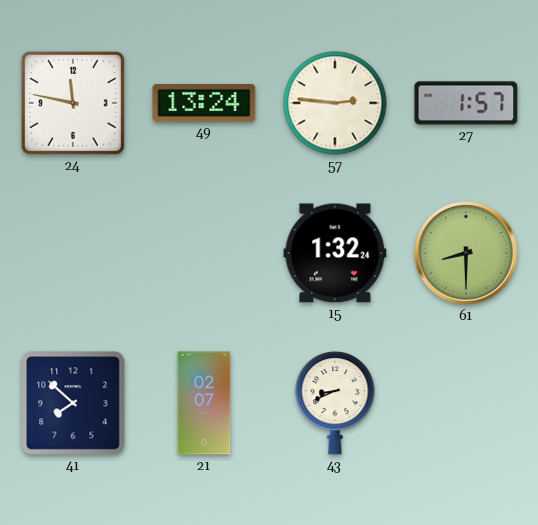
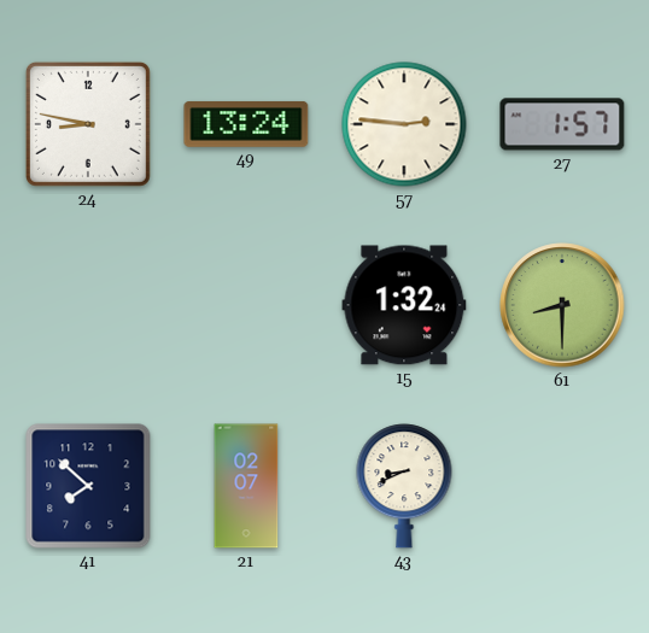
24: 11:47 -> 8:47 (88, 124)
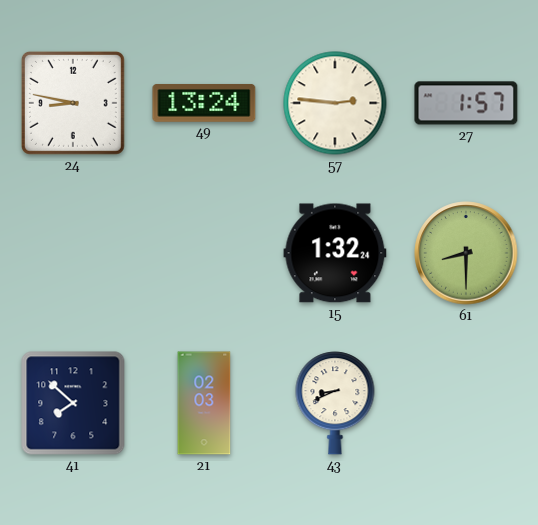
21: 02:07 -> 02:03 (204, 403)
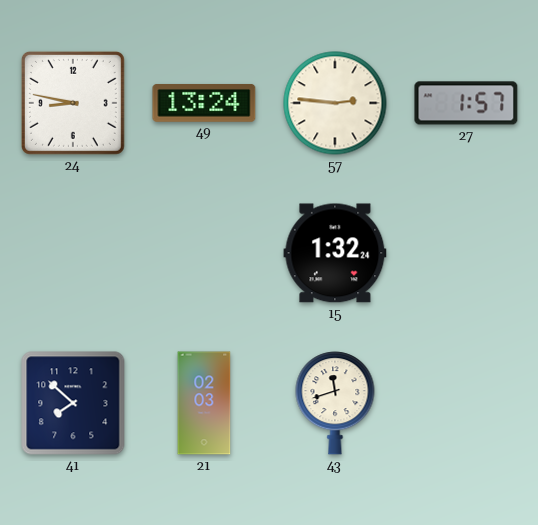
61: 8:30 -> none (466, 253)
43: 8:41 -> 11:42 (335, 403)
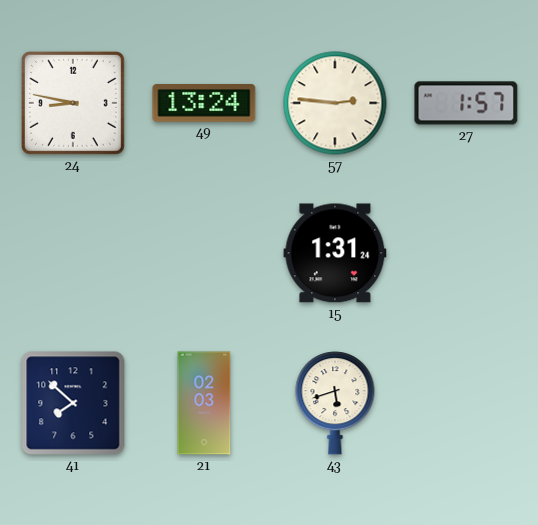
15: 1:32 -> 1:31 (335, 253)
43: 11:42 -> 5:42 (335, 403)
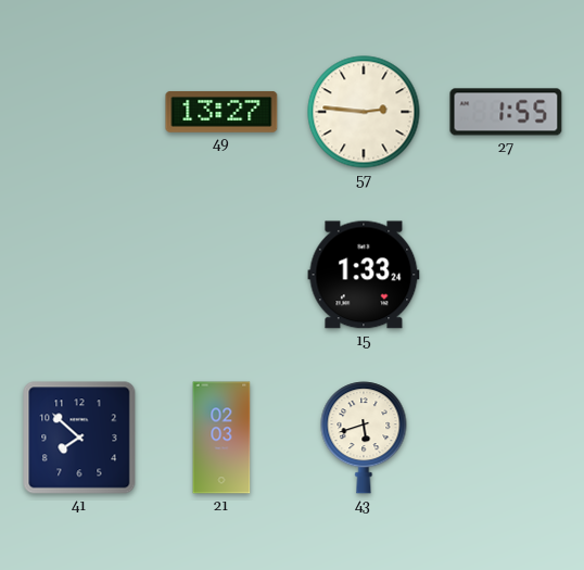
24: 8:47 -> none (73, 103)
49: 13:24 -> 13:27 (221, 112)
27: 1:57 -> 1:55 (506, 112)
15: 1:31 -> 1:33 (364, 275)
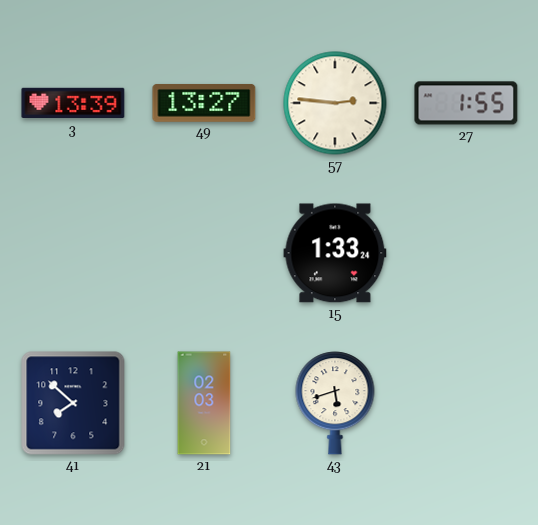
3: none -> 13:39 (73, 103)
